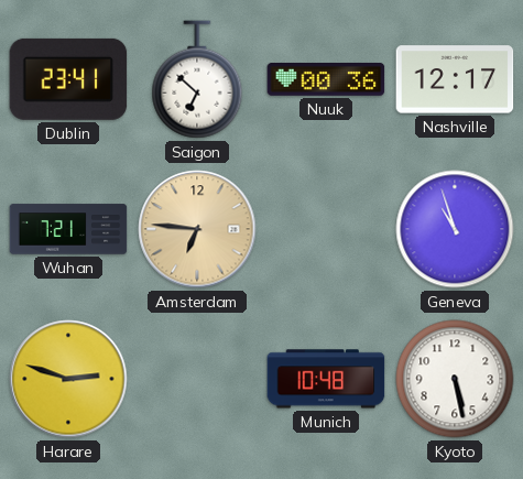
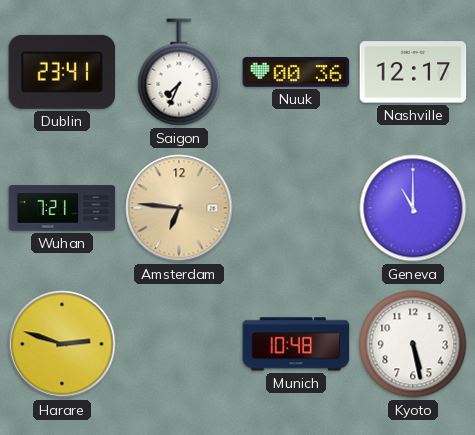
Saigon: 6:52 -> 7:34 (179, 72)
Geneva: 10:57 -> 11:00 (413, 208)
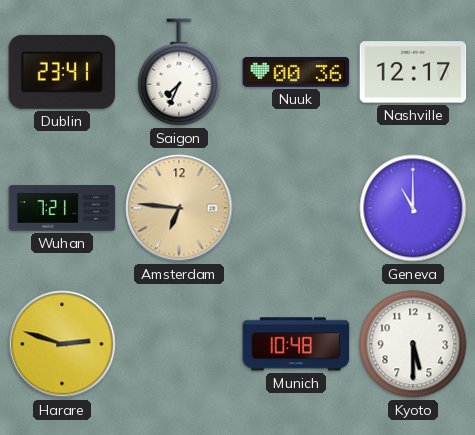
Kyoto: 5:28 -> 5:30 (413, 344)
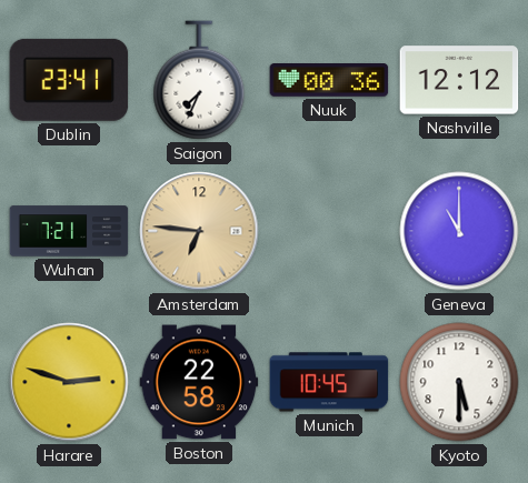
Nashville: 12:17 -> 12:12 (459, 80)
Boston: none -> 22:58 (199, 382)
Munich: 10:48 -> 10:45 (329, 382)
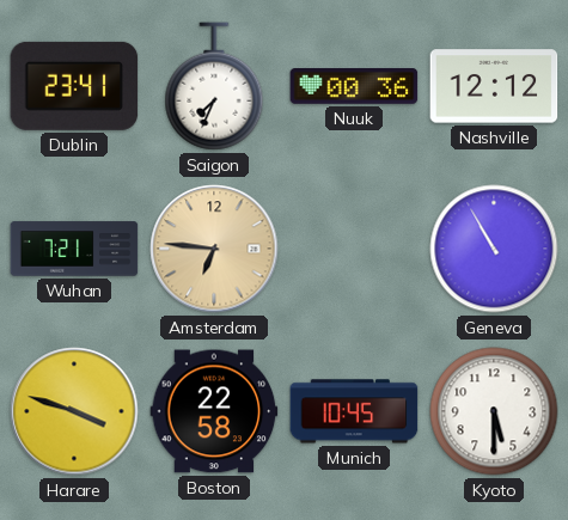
Geneva: 11:00 -> 10:55 (494, 249)
Harare: 2:48 -> 3:48 (74, 411)
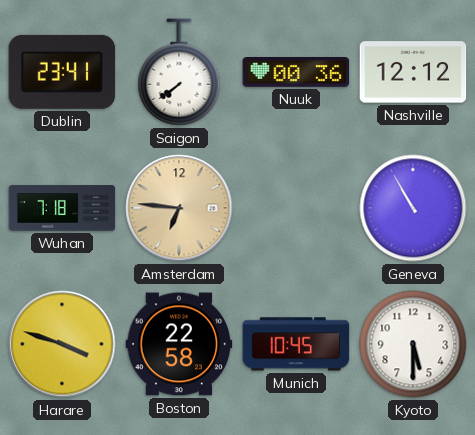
Saigon: 7:34 -> 7:39 (179, 72)
Wuhan: 7:21 -> 7:18 (62, 208)
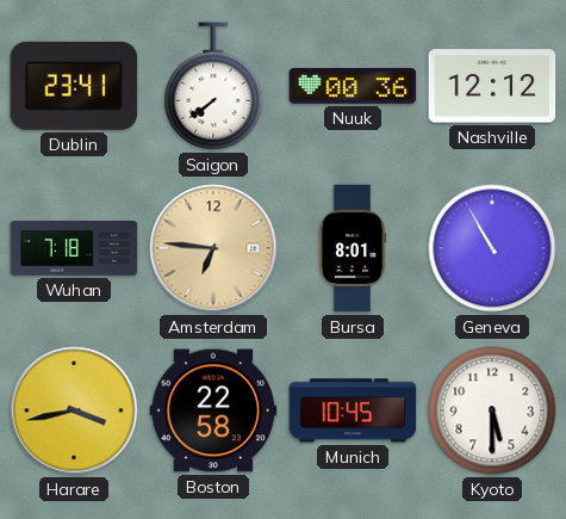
Bursa: none -> 8:01 (353, 248)
Harare: 3:48 -> 3:43 (74, 410)
